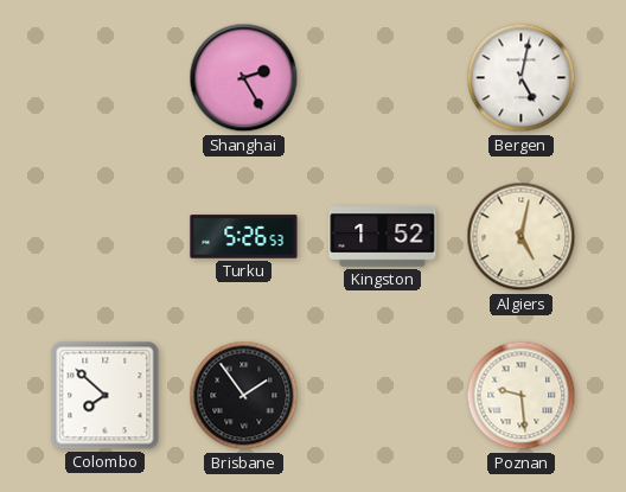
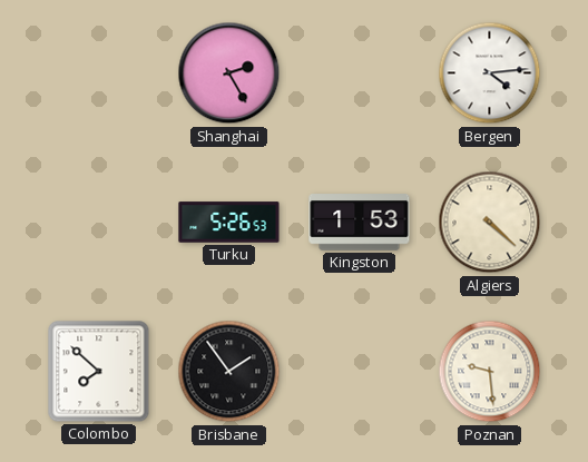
Bergen: 5:02 -> 4:14 (490, 73)
Kingston: 1:52 -> 1:53 (360, 223)
Algiers: 5:02 -> 4:22 (490, 223)
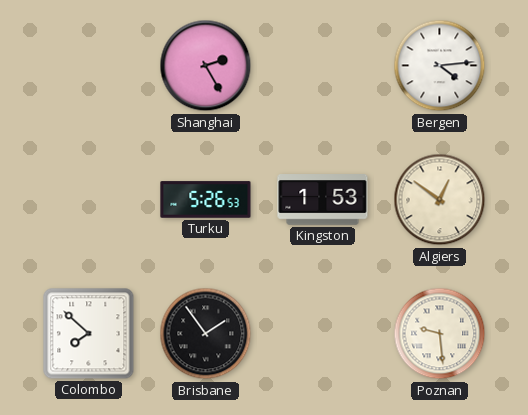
Algiers: 4:22 -> 12:51 (440, 200)
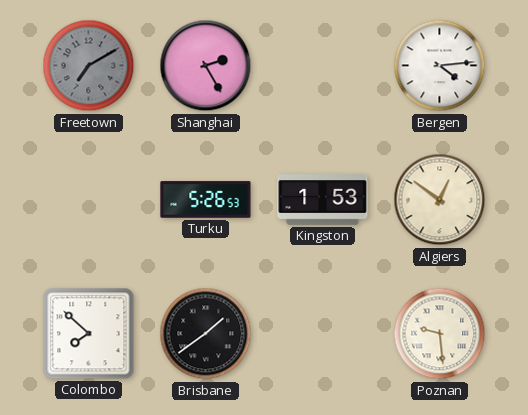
Freetown: none -> 7:10 (89, 66)
Brisbane: 1:54 -> 1:39 (206, 334)
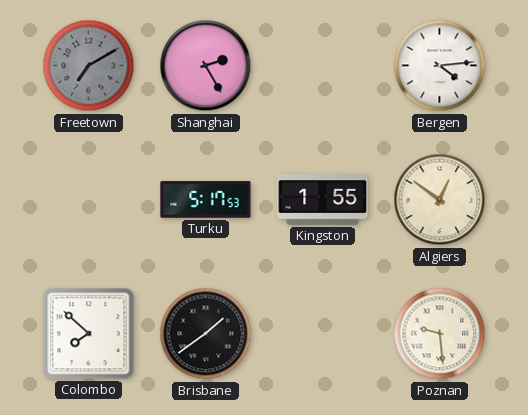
Turku: 5:26 -> 5:17 (206, 200)
Kingston: 1:53 -> 1:55 (323, 200)
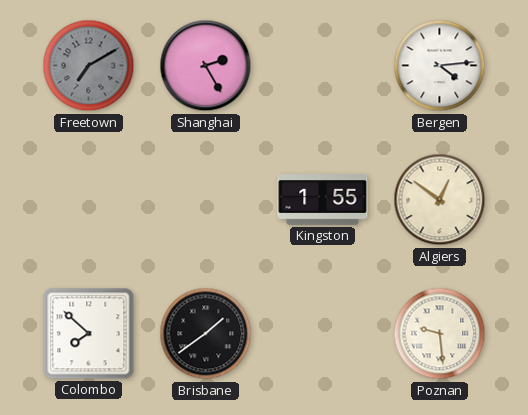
Turku: 5:17 -> none (206, 200)
